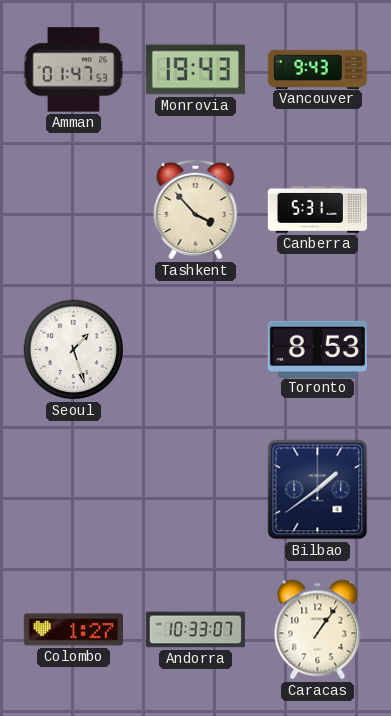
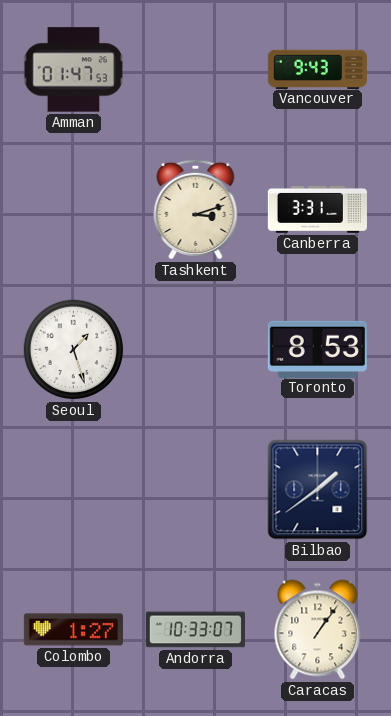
Monrovia: 19:43 -> none (195, 70)
Tashkent: 3:53 -> 3:12 (196, 209)
Canberra: 5:31 -> 3:31 (317, 209)
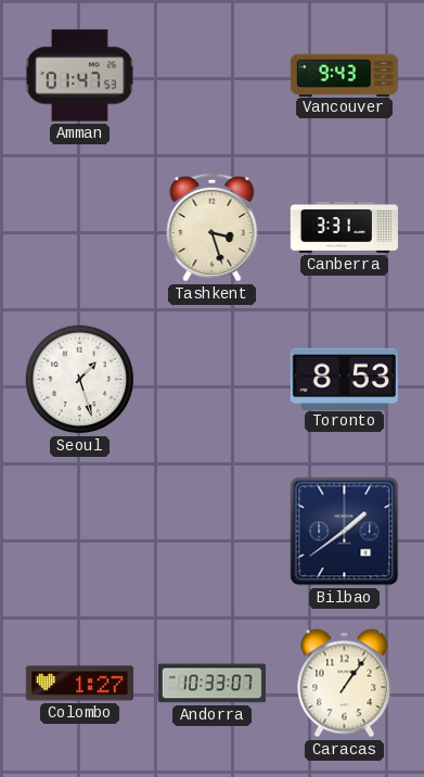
Tashkent: 3:12 -> 3:27 (213, 227)
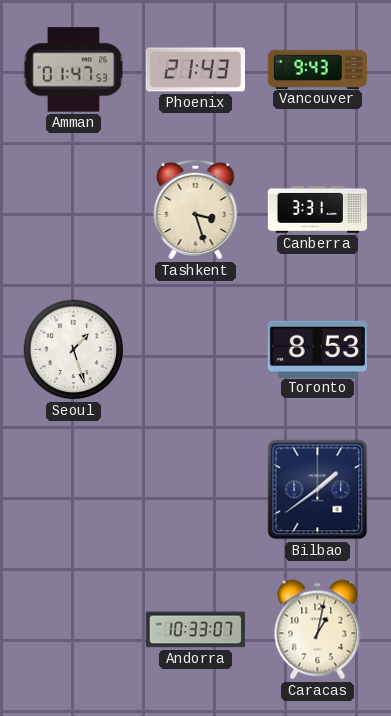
Phoenix: none -> 21:43 (195, 70)
Colombo: 1:27 -> none (79, 684)
Caracas: 1:06 -> 1:02 (318, 630)
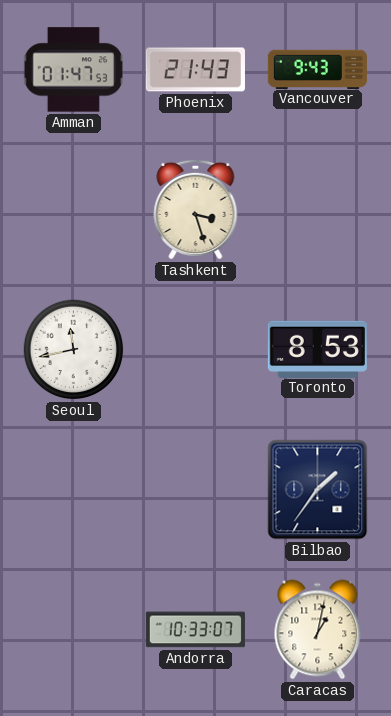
Canberra: 3:31 -> none (317, 209)
Seoul: 1:27 -> 11:43 (74, 350)
Bilbao: 1:39 -> 1:36 (318, 490)
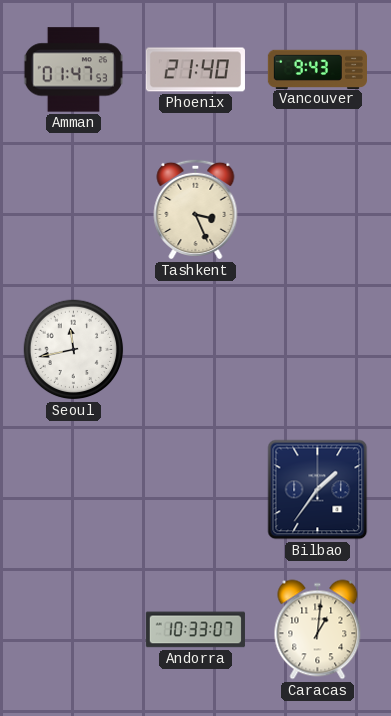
Phoenix: 21:43 -> 21:40 (195, 70)
Tashkent: 3:27 -> 3:26 (196, 209)
Toronto: 8:53 -> none (317, 349)
Caracas: 1:02 -> 1:01 (318, 630)
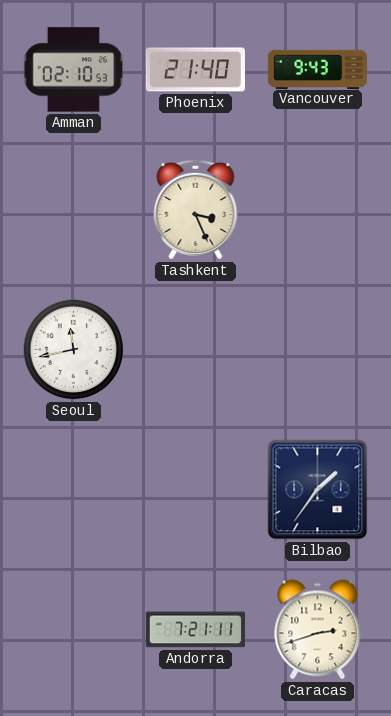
Amman: 01:47 -> 02:10 (73, 70)
Andorra: 10:33 -> 7:21 (195, 630)
Caracas: 1:01 -> 2:42 (318, 630)
